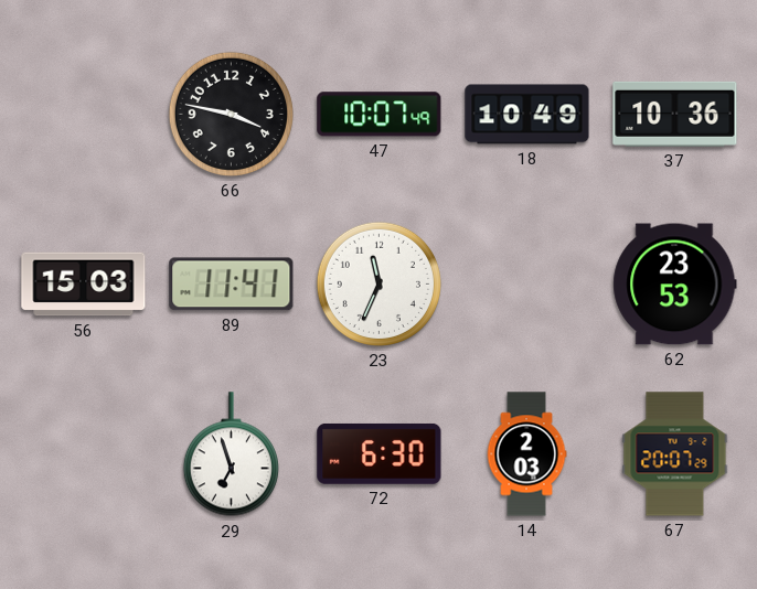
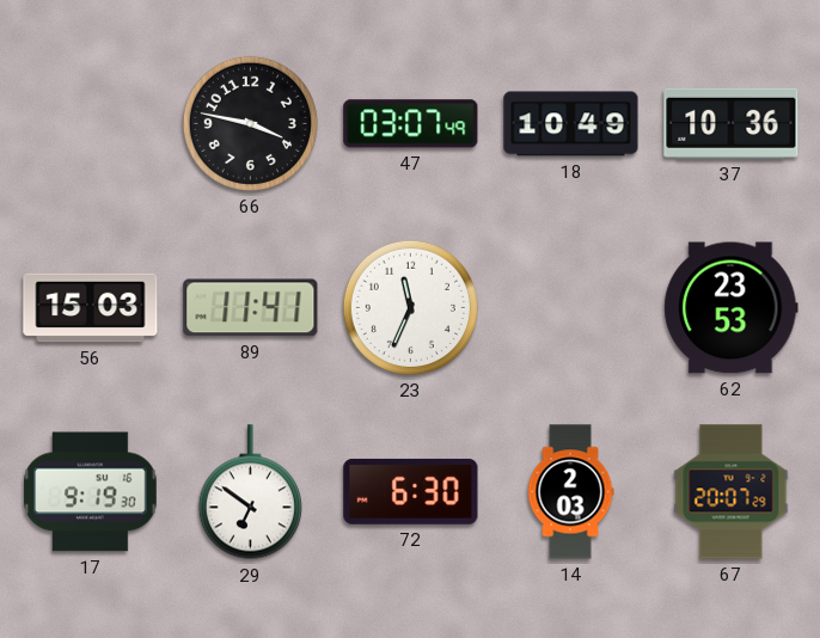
47: 10:07 -> 03:07 (411, 124)
17: none -> 9:19 (91, 492)
29: 6:57 -> 6:51 (250, 492)
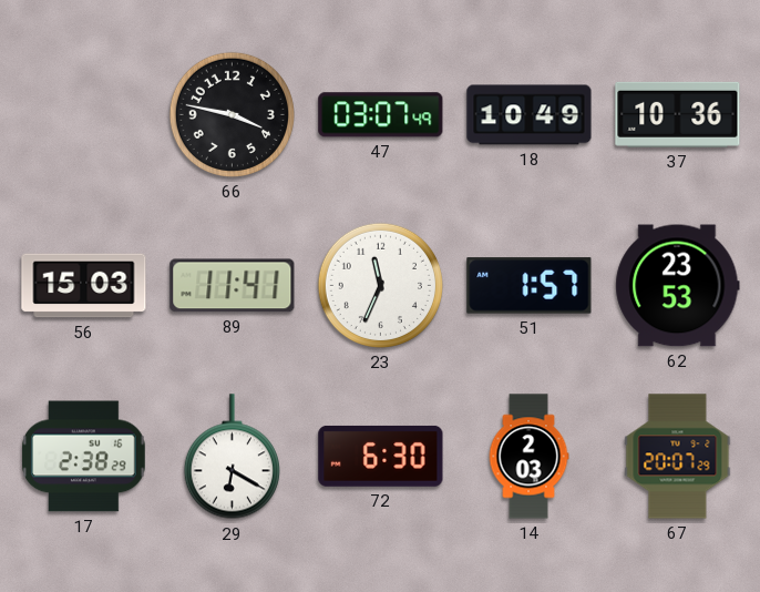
51: none -> 1:57 (530, 286)
17: 9:19 -> 2:38 (84, 457)
29: 6:51 -> 6:20 (232, 457)
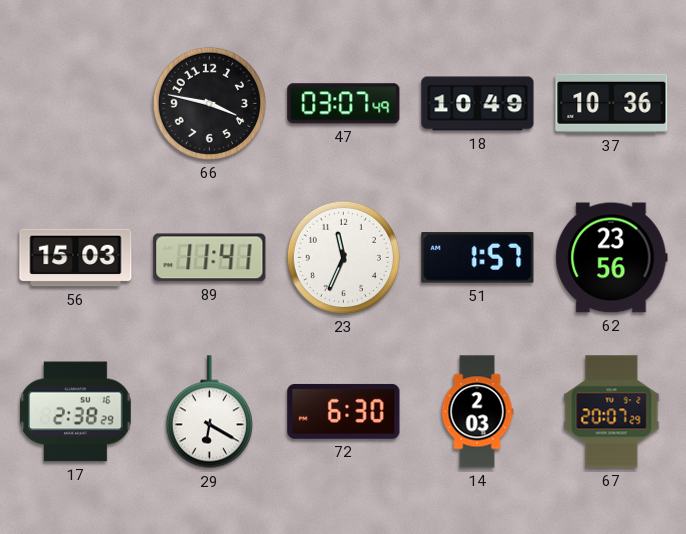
62: 23:53 -> 23:56 (612, 258)
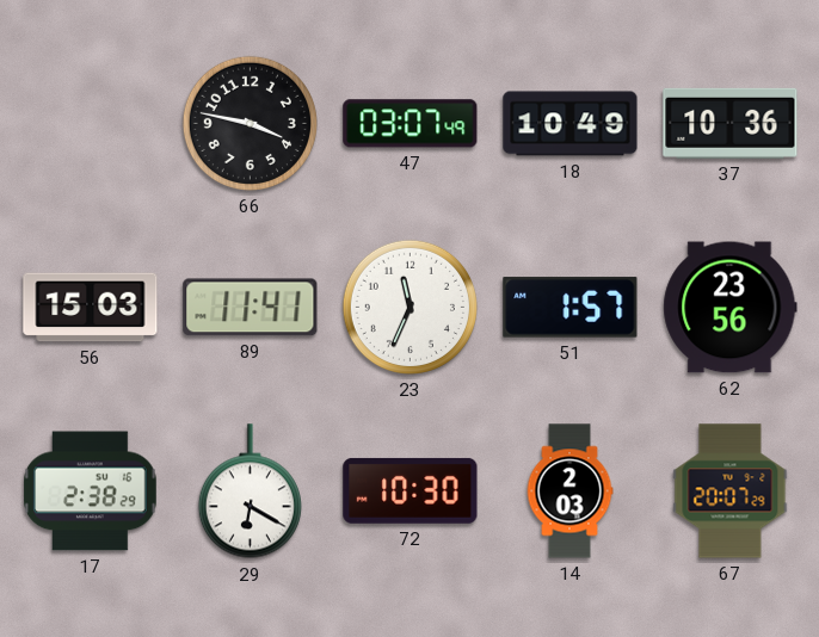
72: 6:30 -> 10:30 (411, 490)
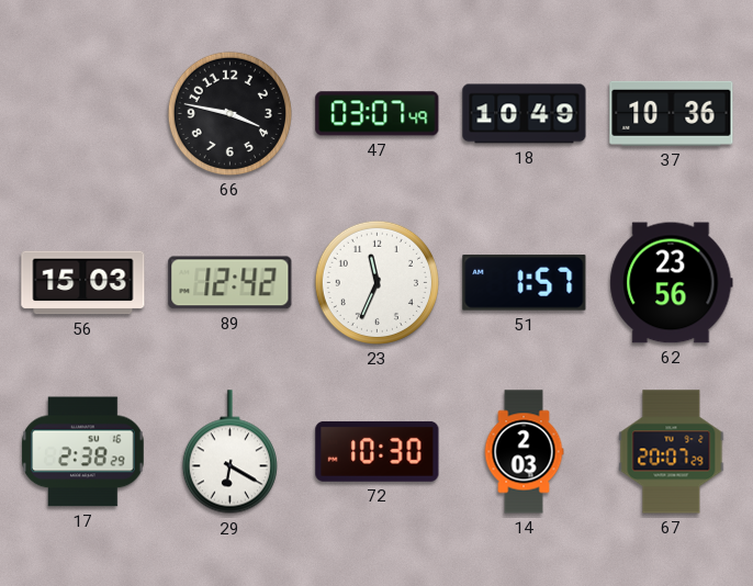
89: 11:41 -> 12:42 (231, 283)
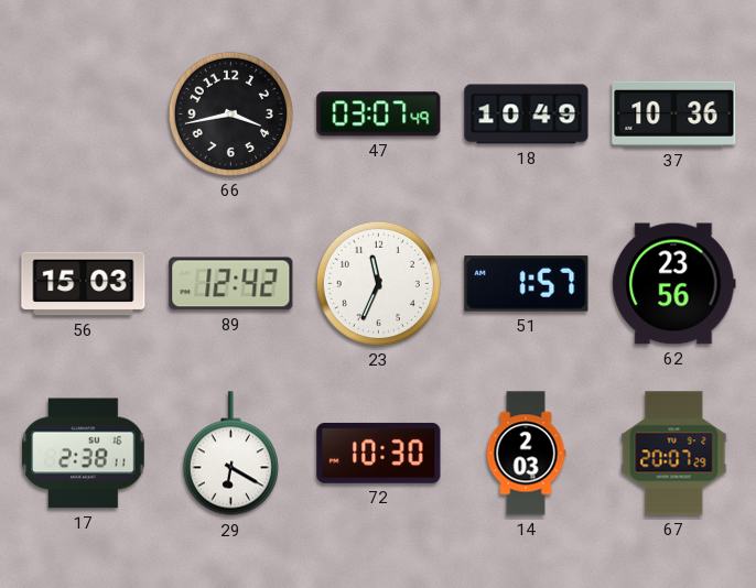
66: 3:47 -> 3:43 (230, 113)
17: 2:38:29 -> 2:38:11 (84, 454)
